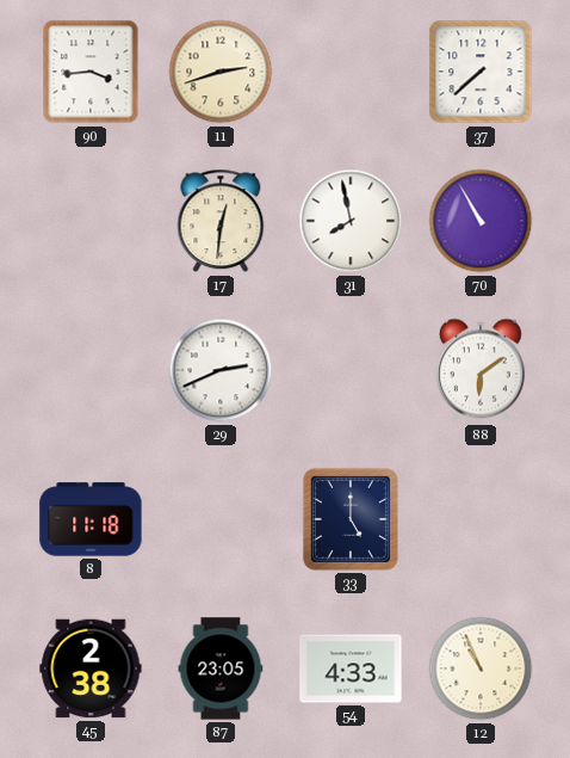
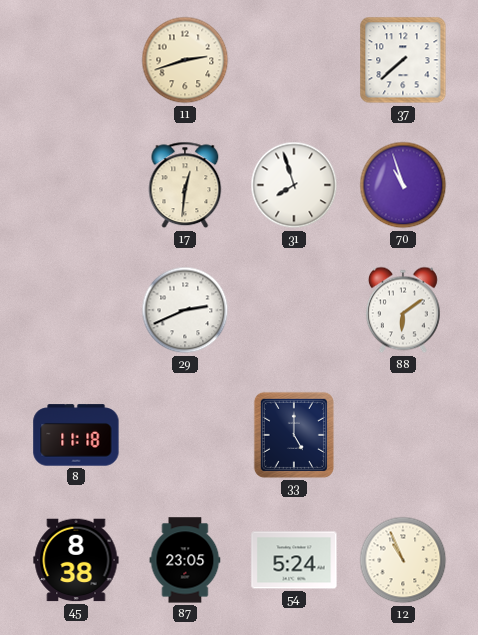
90: 3:44 -> none (91, 72)
31: 7:58 -> 7:57 (294, 185)
70: 10:55 -> 10:57 (403, 185)
45: 2:38 -> 8:38 (76, 560)
54: 4:33 -> 5:24 (294, 560)
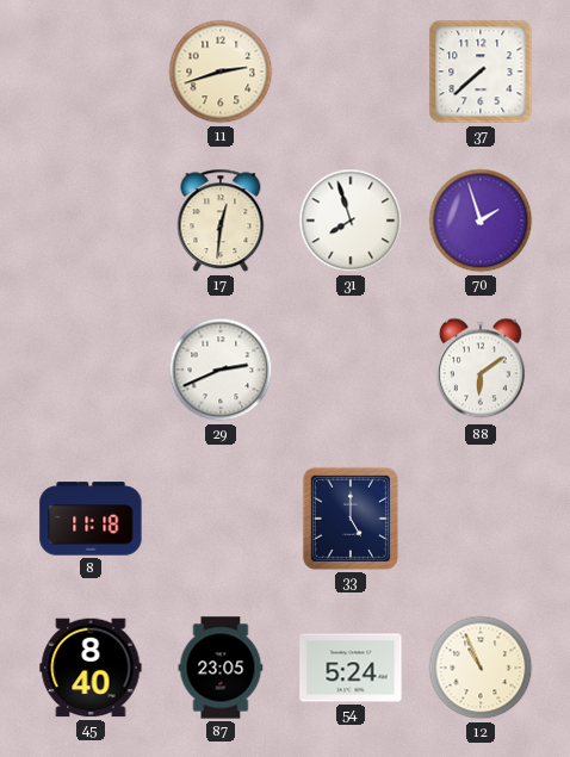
70: 10:57 -> 1:57 (481, 221)
45: 8:38 -> 8:40 (91, 668)
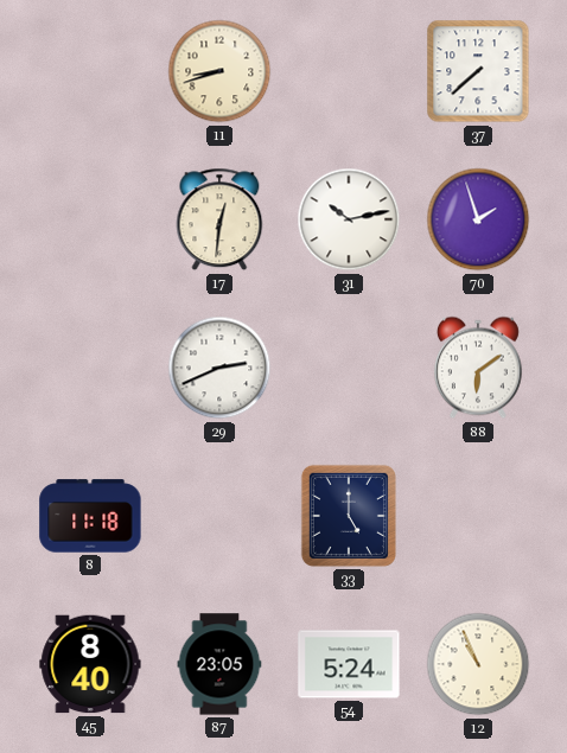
11: 2:42 -> 8:42 (219, 71)
31: 7:57 -> 10:13 (349, 219)
